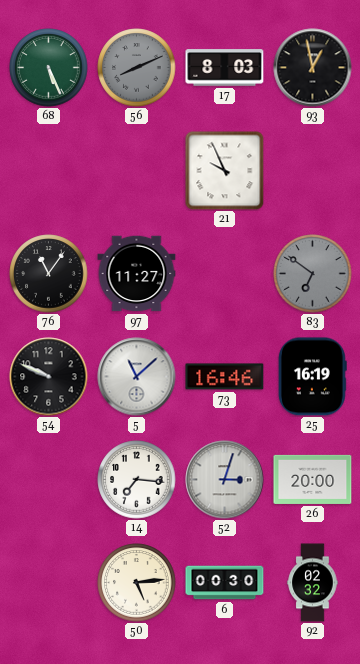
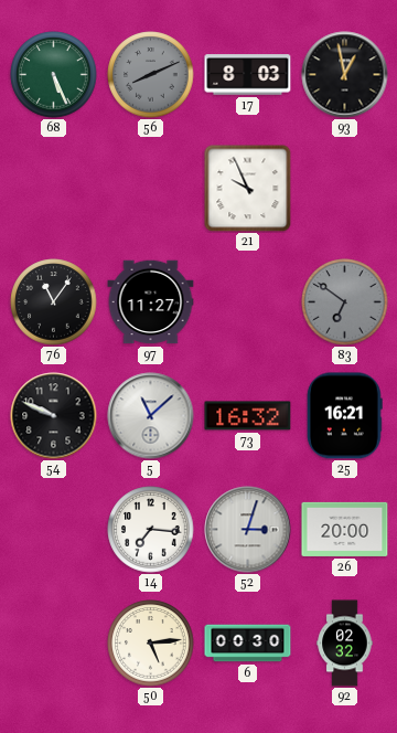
73: 16:46 -> 16:32 (248, 416)
25: 16:19 -> 16:21 (345, 416)
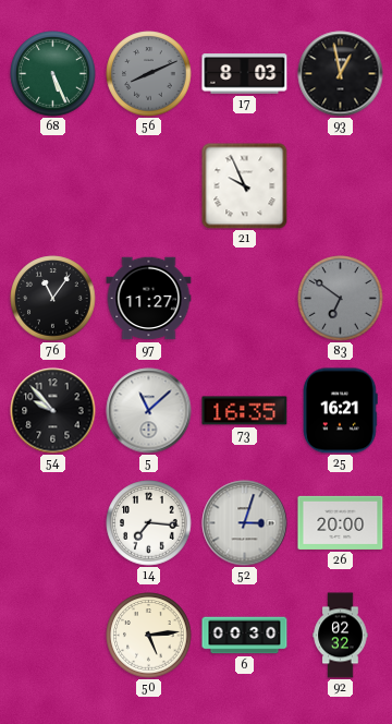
54: 9:49 -> 9:53 (53, 411)
73: 16:32 -> 16:35 (245, 411)
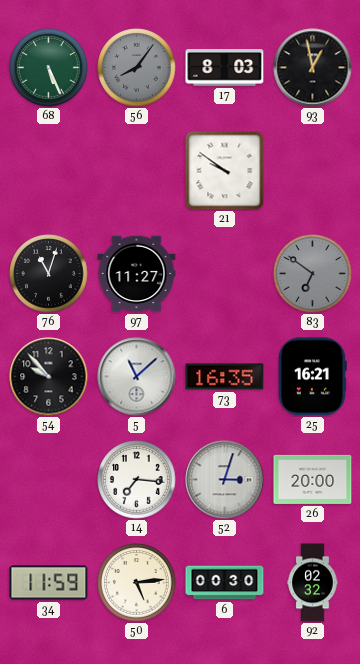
56: 8:11 -> 8:06 (137, 68)
21: 9:56 -> 9:51 (225, 171)
76: 11:06 -> 11:03 (49, 274)
34: none -> 11:59 (49, 583)
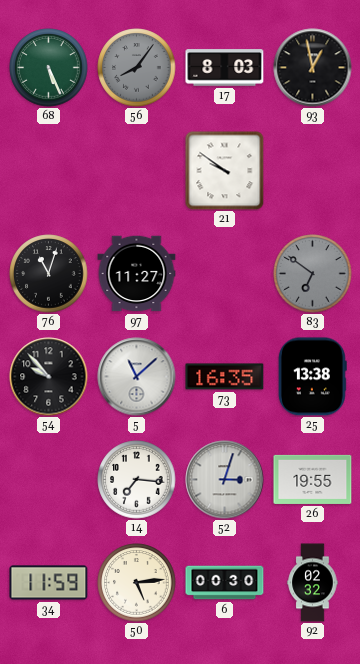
25: 16:21 -> 13:38 (313, 377)
26: 20:00 -> 19:55 (313, 479)
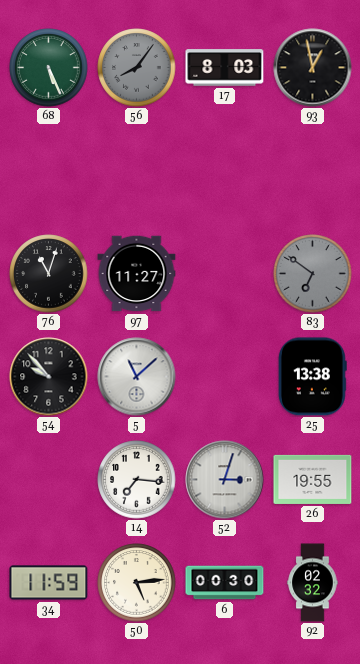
21: 9:51 -> none (225, 171)
73: 16:35 -> none (225, 377)
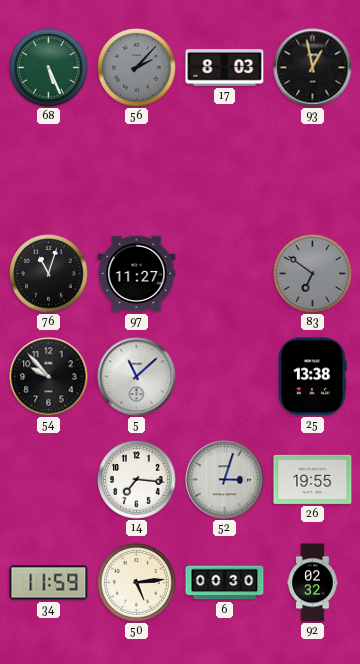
56: 8:06 -> 2:07 (137, 68)
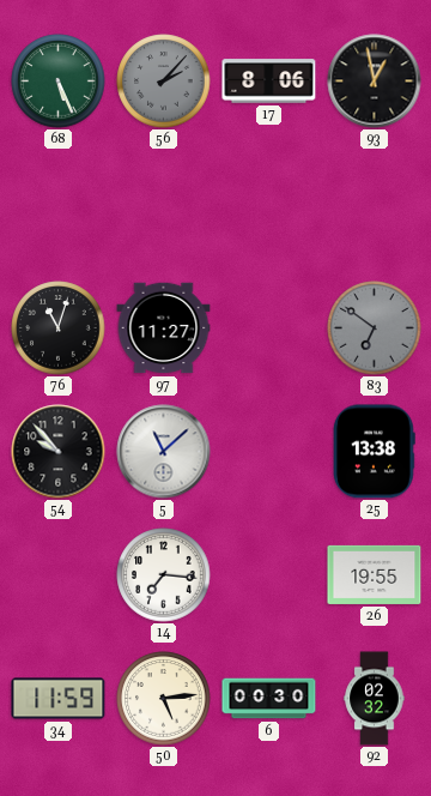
17: 8:03 -> 8:06 (269, 82)
52: 3:03 -> none (225, 480)
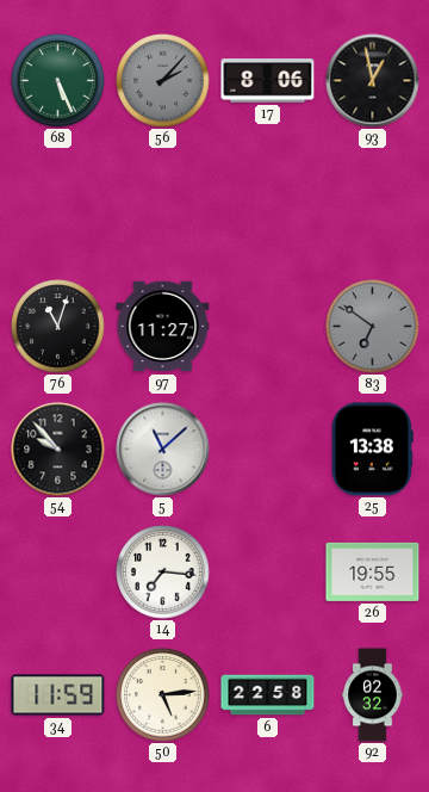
6: 00:30 -> 22:58 (268, 695)
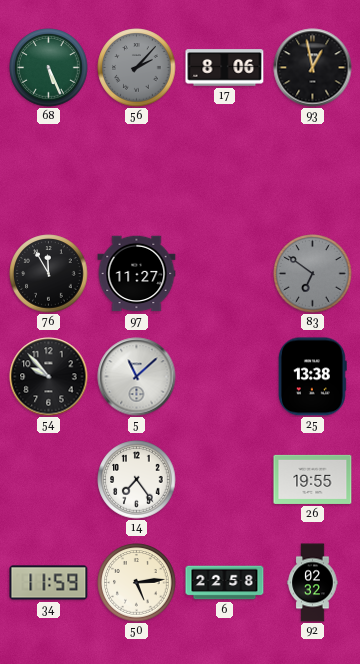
76: 11:03 -> 11:55 (49, 274)
14: 7:16 -> 7:24 (137, 480)
